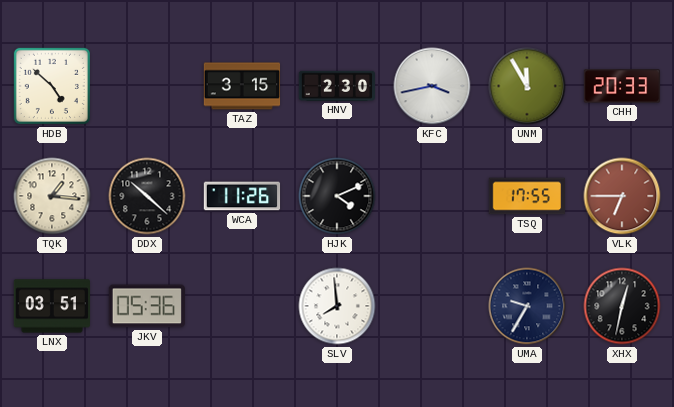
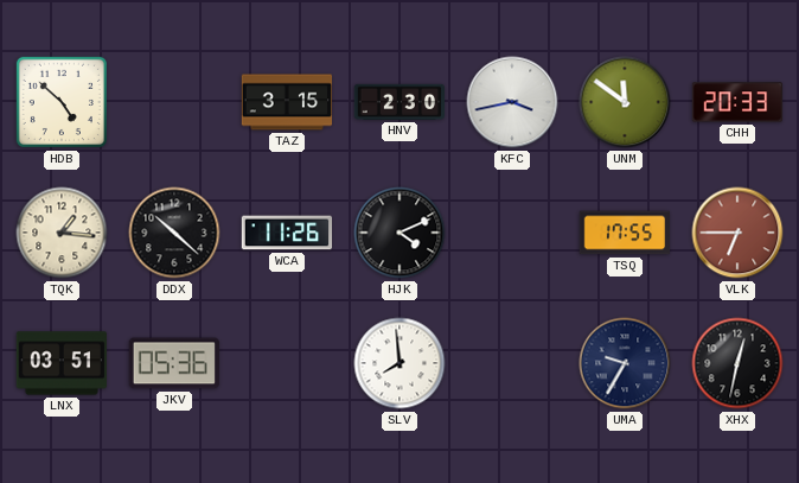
UNM: 11:55 -> 11:51 (625, 102)
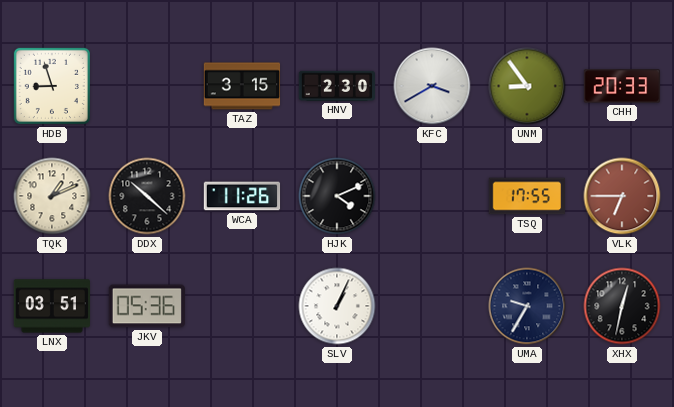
HDB: 4:52 -> 8:57 (52, 86)
KFC: 3:43 -> 3:40 (432, 86)
UNM: 11:51 -> 8:54 (527, 86)
TQK: 1:16 -> 1:11 (52, 196)
SLV: 7:59 -> 1:04 (337, 306)
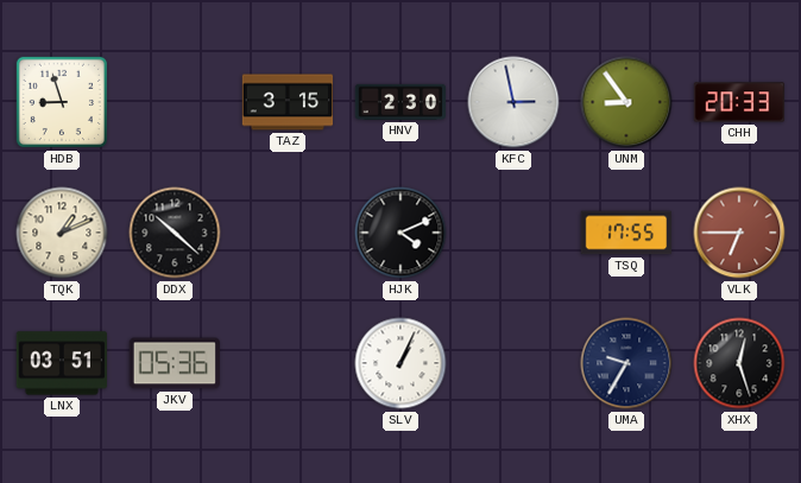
KFC: 3:40 -> 2:58 (513, 102)
WCA: 11:26 -> none (242, 196)
XHX: 12:32 -> 12:27 (739, 363)
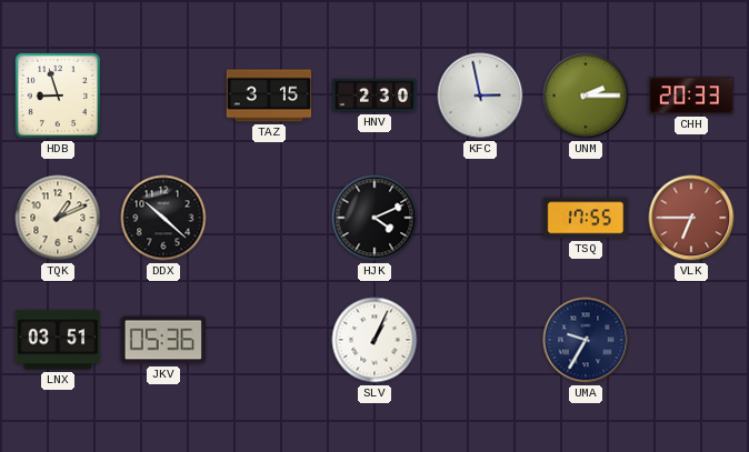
UNM: 8:54 -> 2:15 (586, 96)
XHX: 12:27 -> none (739, 363)
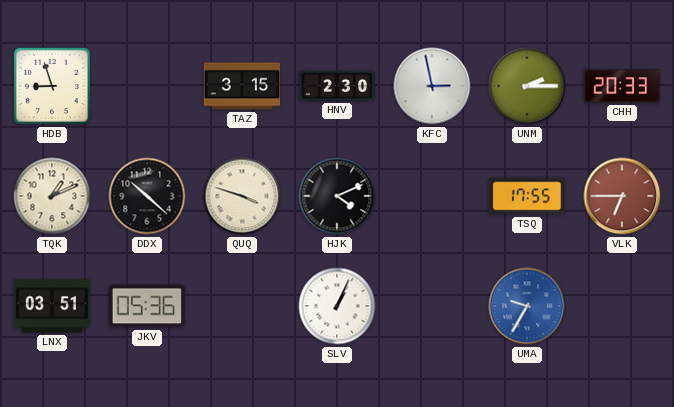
QUQ: none -> 3:48 (242, 196)
UMA dial: navy -> blue (527, 306)
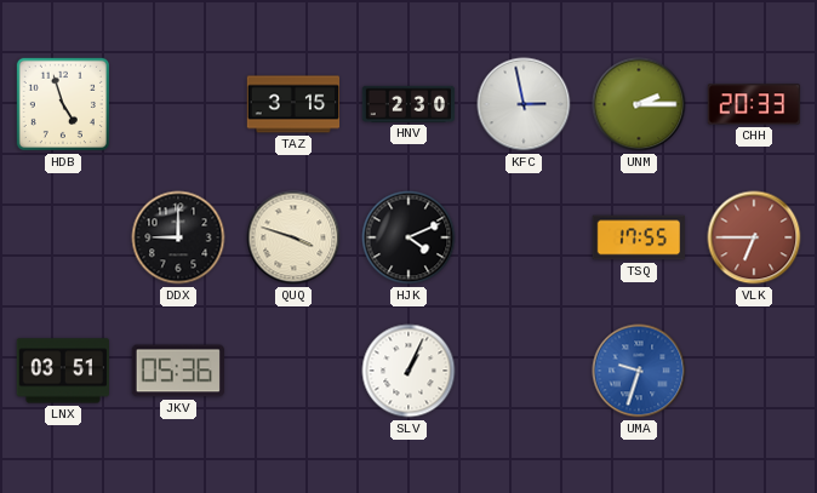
HDB: 8:57 -> 4:57 (63, 104)
TQK: 1:11 -> none (52, 196)
DDX: 10:22 -> 9:00 (178, 237)
UMA: 9:35 -> 9:33 (639, 371)
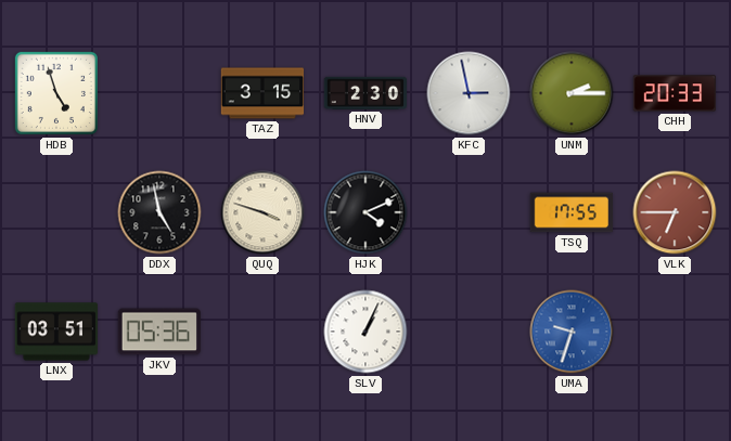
DDX: 9:00 -> 4:58 (159, 212)
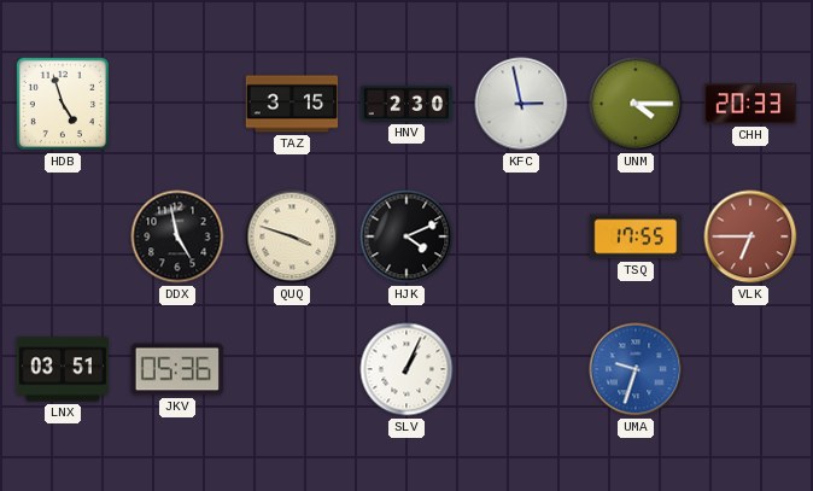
UNM: 2:15 -> 4:15 (636, 104)
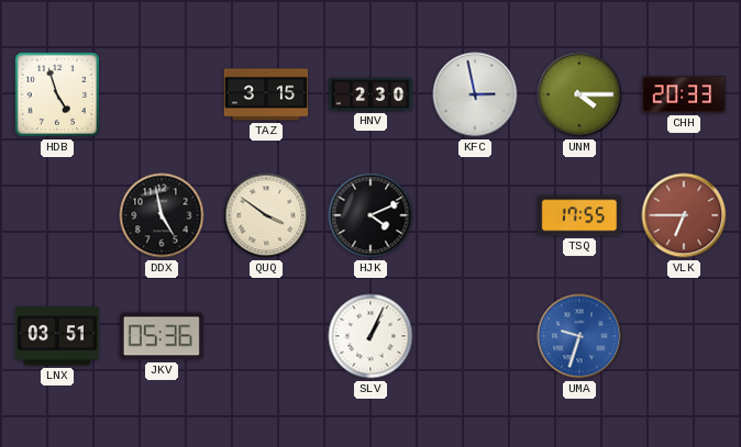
QUQ: 3:48 -> 3:51 (266, 215)
